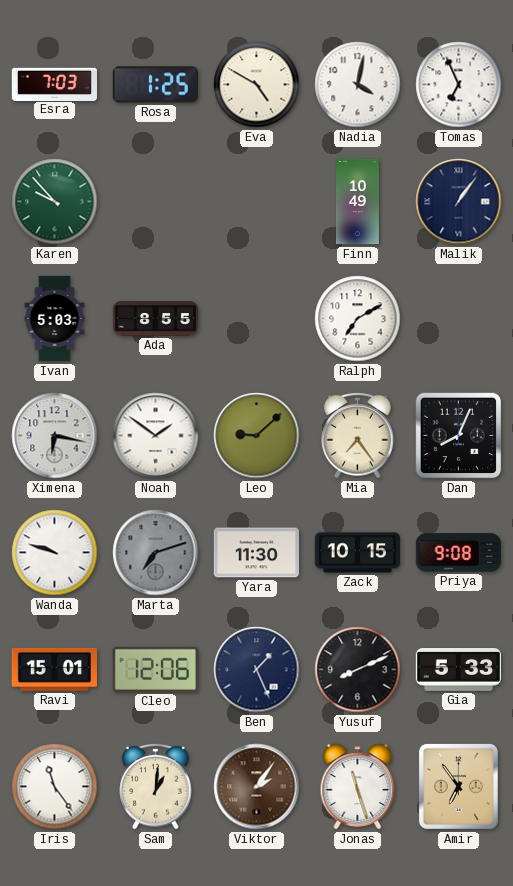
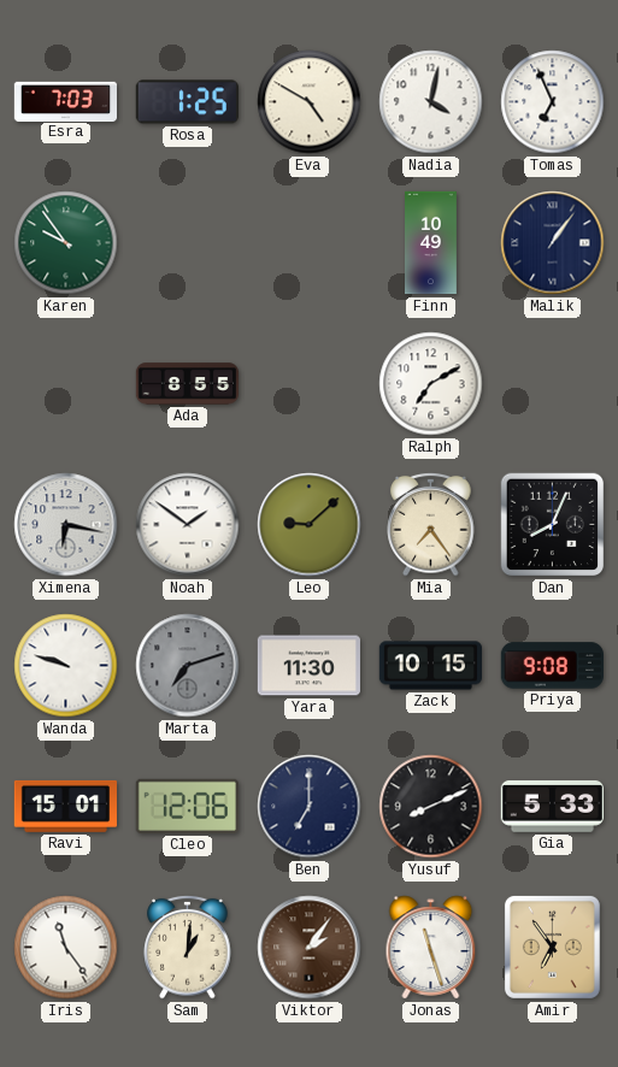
Karen: 9:53 -> 9:54 (66, 243)
Ivan: 5:03 -> none (55, 319)
Ben: 1:26 -> 7:00 (310, 807)
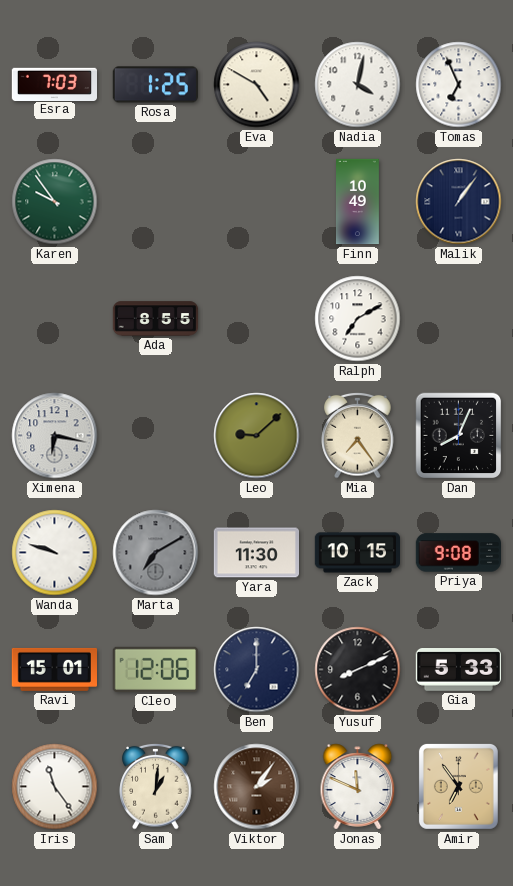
Noah: 1:51 -> none (188, 525)
Marta: 7:12 -> 7:10 (156, 553)
Jonas: 11:27 -> 11:49 (358, 787)
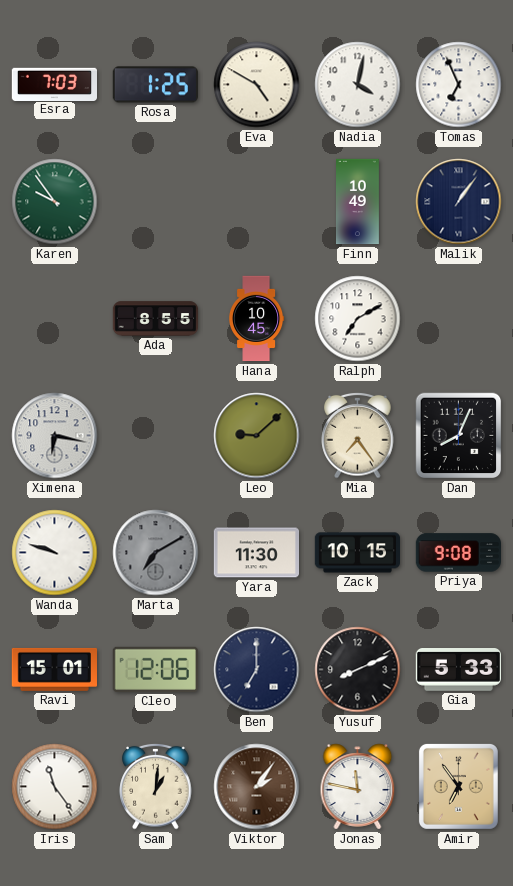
Hana: none -> 10:45 (257, 319)
Jonas: 11:49 -> 11:47 (358, 787)
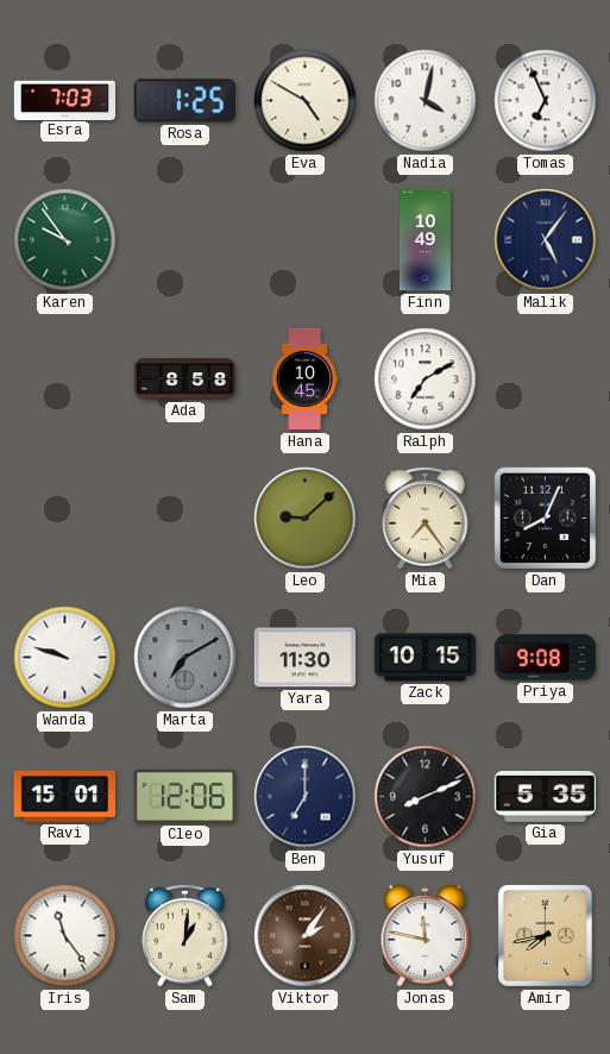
Malik: 1:06 -> 5:06 (546, 240)
Ada: 8:55 -> 8:58 (185, 379)
Ximena: 6:17 -> none (55, 436)
Gia: 5:33 -> 5:35 (545, 797)
Amir: 6:54 -> 7:43 (545, 935)
